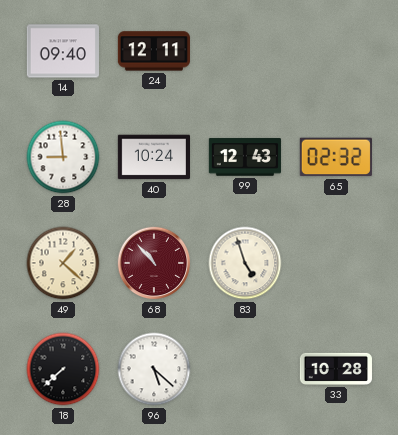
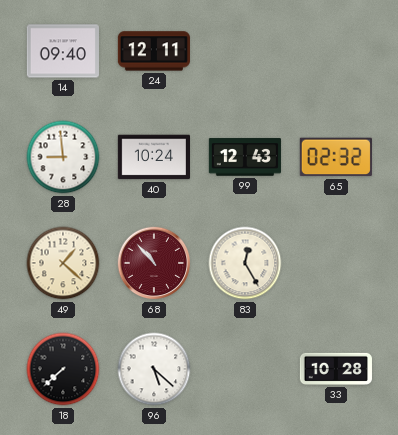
83: 4:57 -> 12:25 (245, 263)
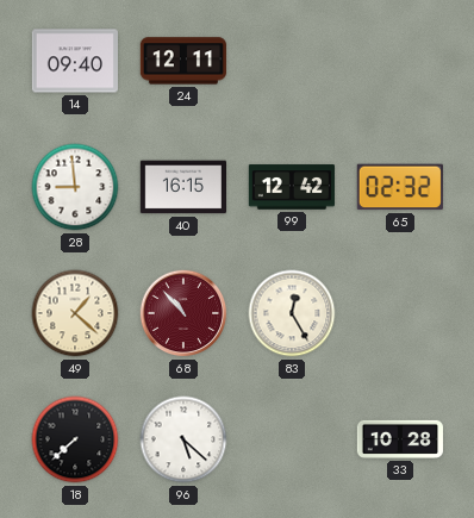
40: 10:24 -> 16:15 (182, 187)
99: 12:43 -> 12:42 (292, 187)
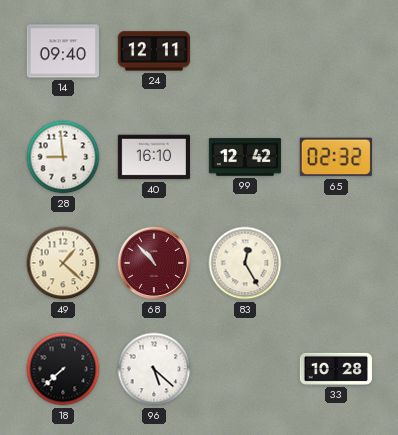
40: 16:15 -> 16:10 (153, 157)
